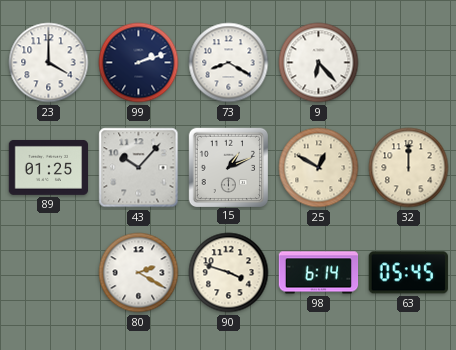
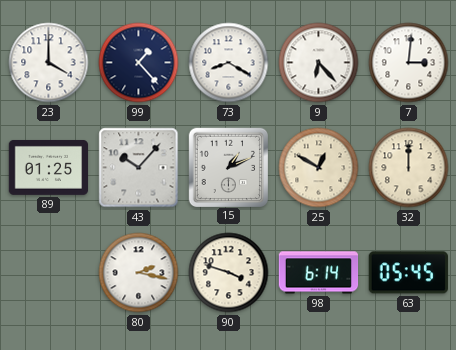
99: 2:12 -> 1:23 (139, 63)
7: none -> 3:01 (409, 63)
80: 2:20 -> 2:17 (139, 273)
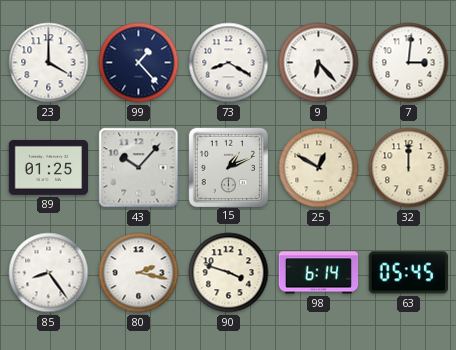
85: none -> 8:24 (49, 273)
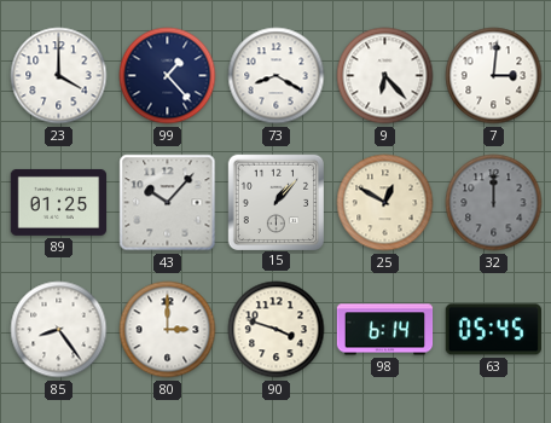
15: 1:11 -> 1:07 (275, 202)
32 dial: cream -> grey (494, 203)
80: 2:17 -> 3:00 (168, 330)
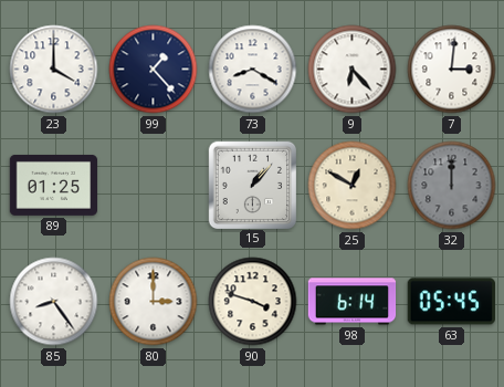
43: 10:07 -> none (168, 203)
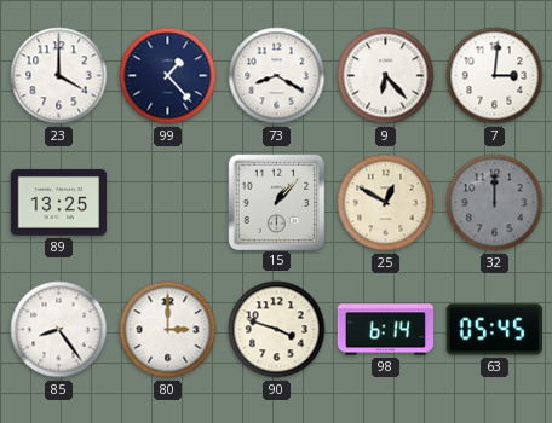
89: 01:25 -> 13:25 (59, 202)
